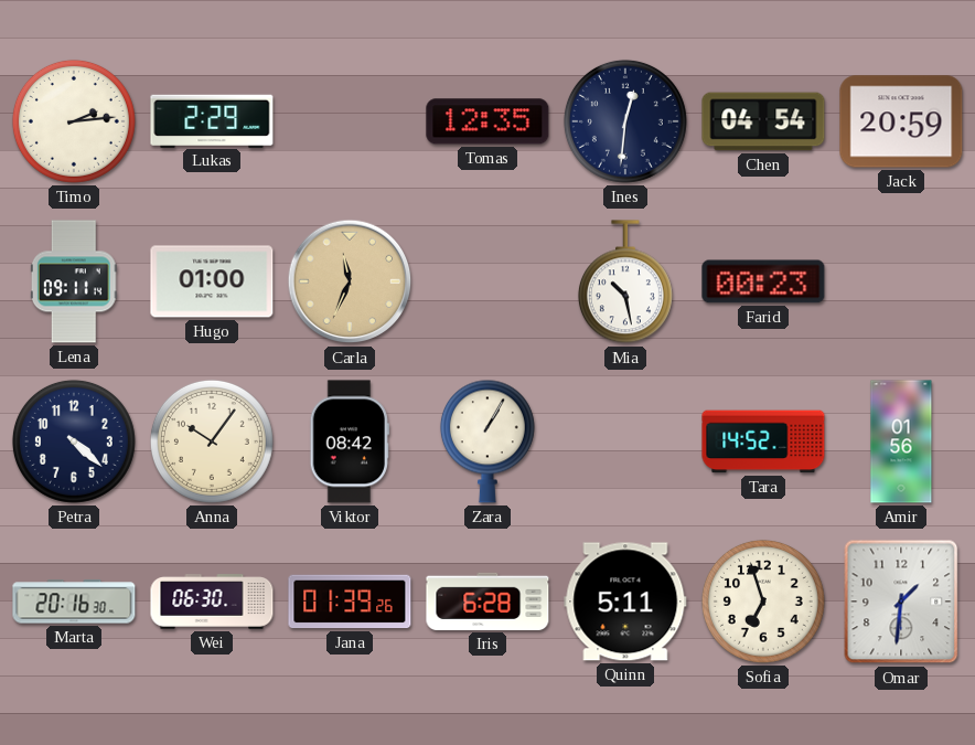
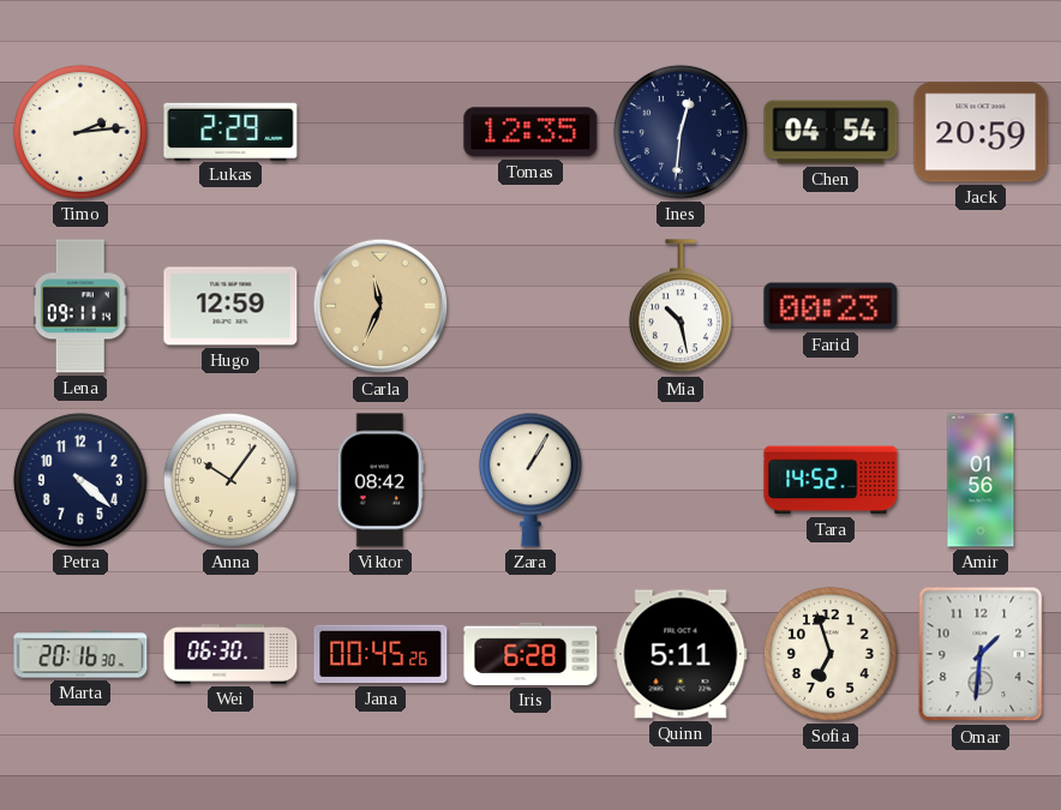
Hugo: 01:00 -> 12:59 (230, 306)
Jana: 01:39 -> 00:45 (380, 654)
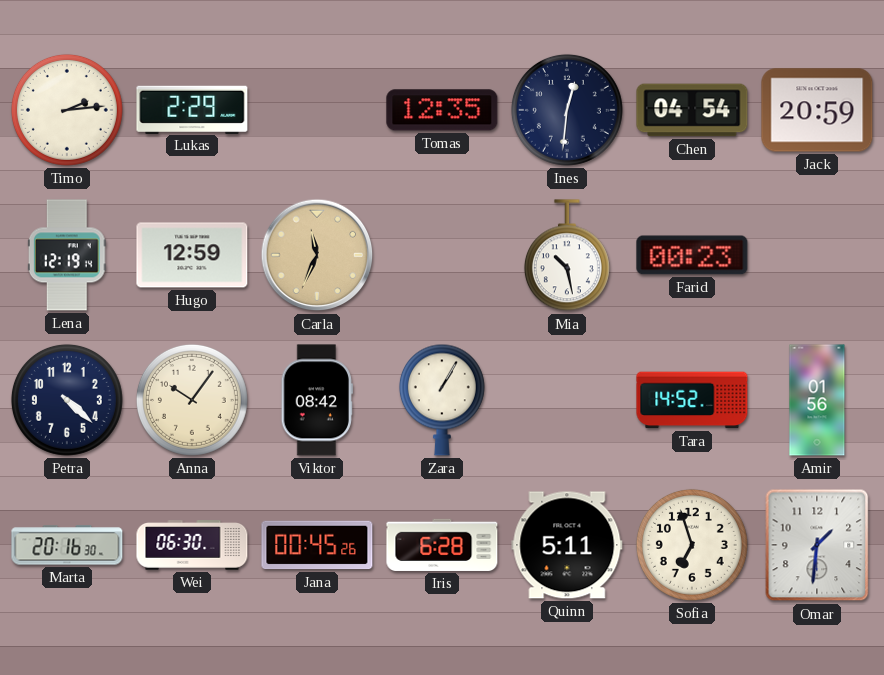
Lena: 09:11 -> 12:19 (67, 255)
